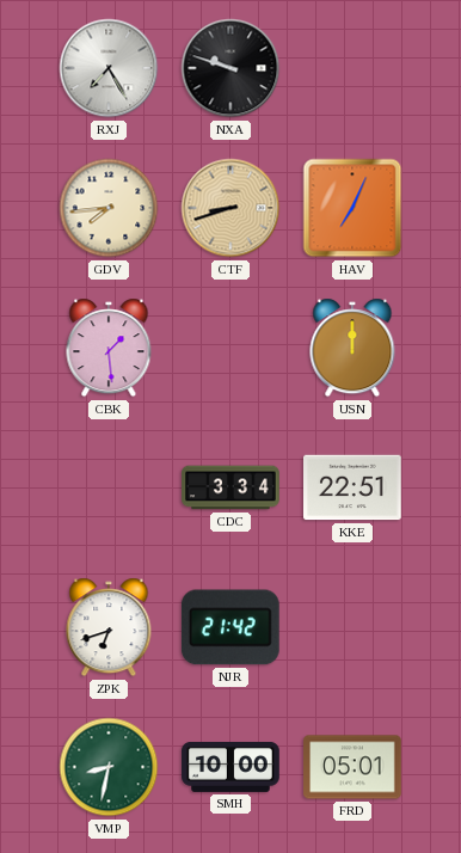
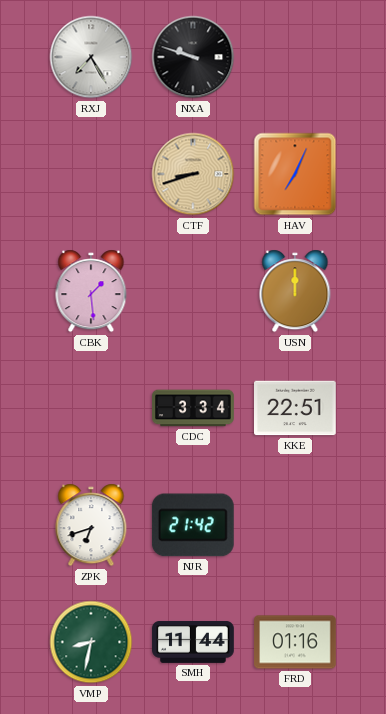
GDV: 7:44 -> none (109, 208)
SMH: 10:00 -> 11:44 (193, 642)
FRD: 05:01 -> 01:16 (295, 642)
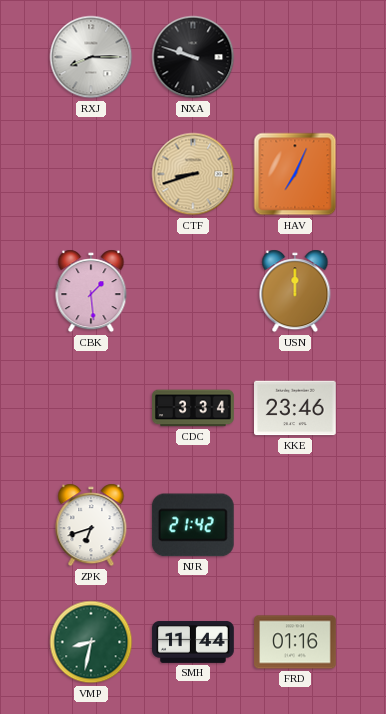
RXJ: 7:25 -> 8:15 (91, 57)
KKE: 22:51 -> 23:46 (296, 408)
